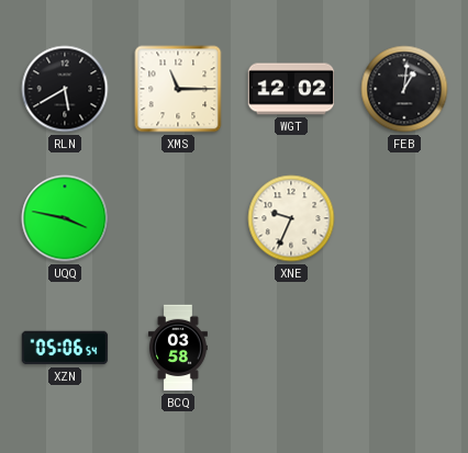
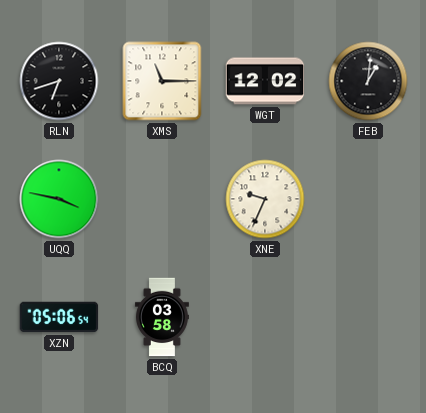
RLN: 5:40 -> 6:42 (59, 81)
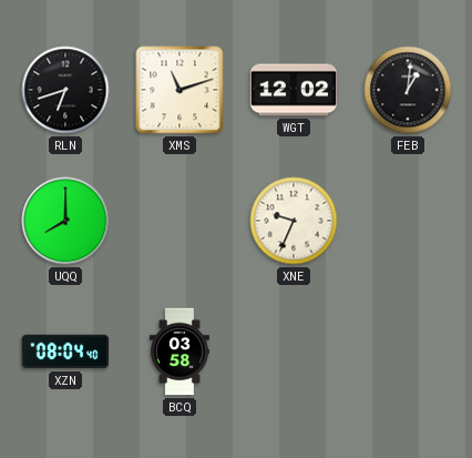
XMS: 11:15 -> 11:12 (179, 90)
UQQ: 3:47 -> 8:00 (65, 221)
XZN: 05:06 -> 08:04 (65, 352)
